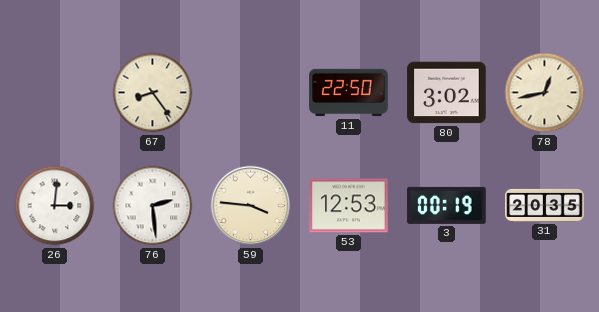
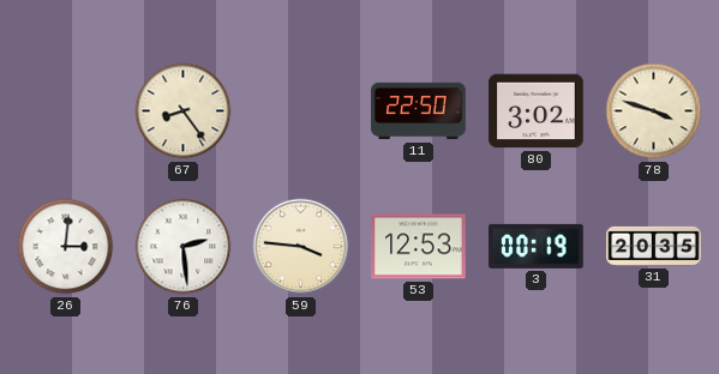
78: 12:43 -> 3:48 (654, 111)
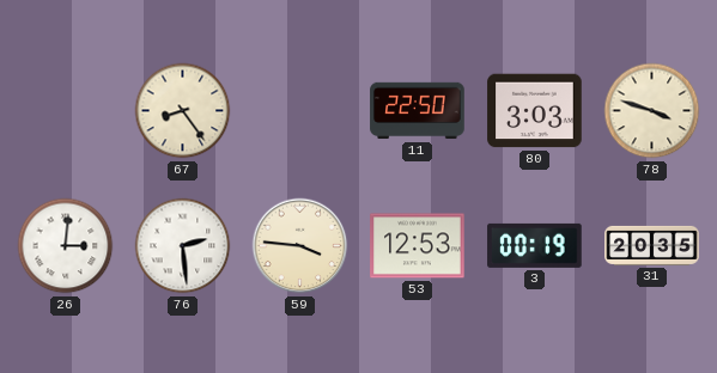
80: 3:02 -> 3:03 (535, 111)
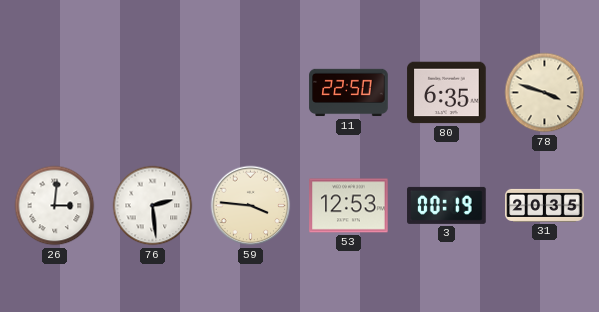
67: 8:24 -> none (183, 111)
80: 3:03 -> 6:35 (447, 93)
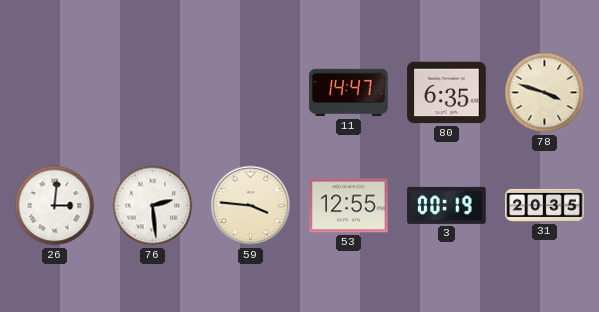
11: 22:50 -> 14:47 (349, 93)
53: 12:53 -> 12:55 (349, 206)
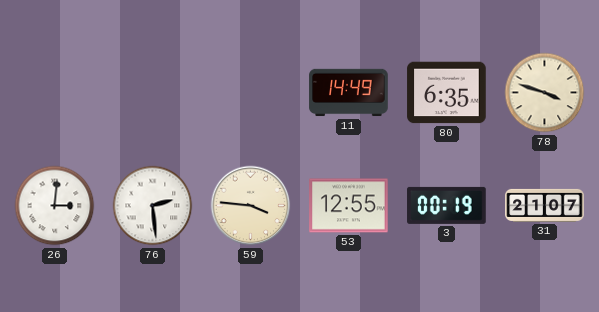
11: 14:47 -> 14:49 (349, 93)
31: 20:35 -> 21:07 (545, 205)
